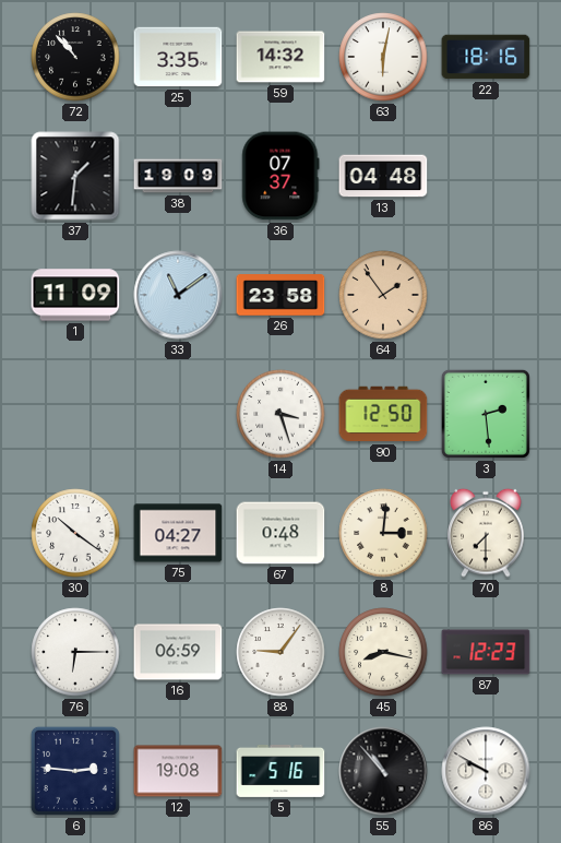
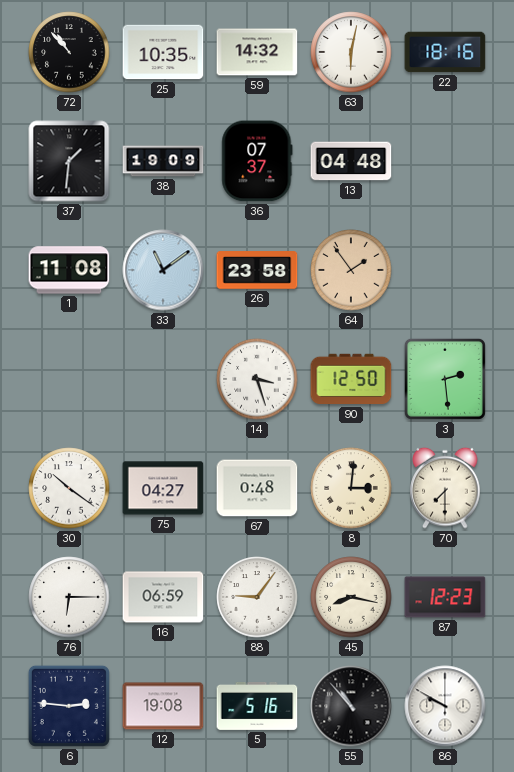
25: 3:35 -> 10:35 (163, 52)
1: 11:09 -> 11:08 (69, 270)
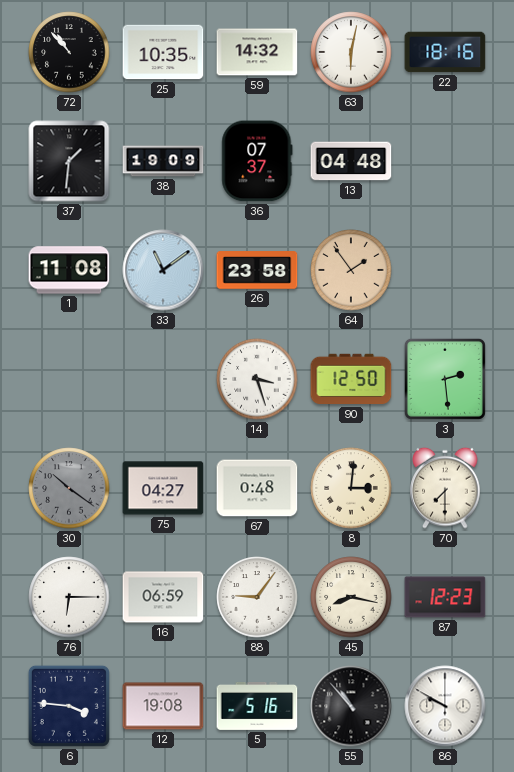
30 dial: white -> grey (69, 488)
6: 2:46 -> 3:46 (69, 706)
